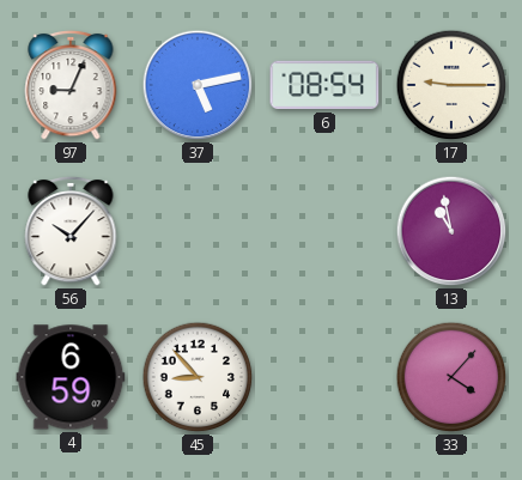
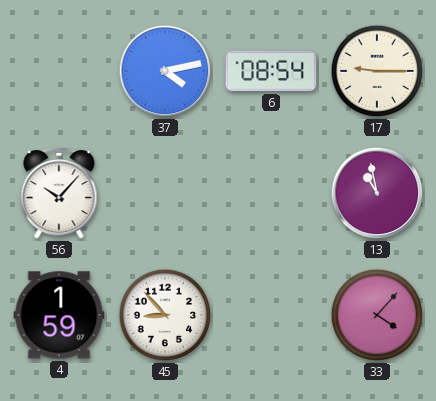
97: 9:04 -> none (71, 85)
37: 5:13 -> 4:13 (165, 71)
4: 6:59 -> 1:59 (59, 315)
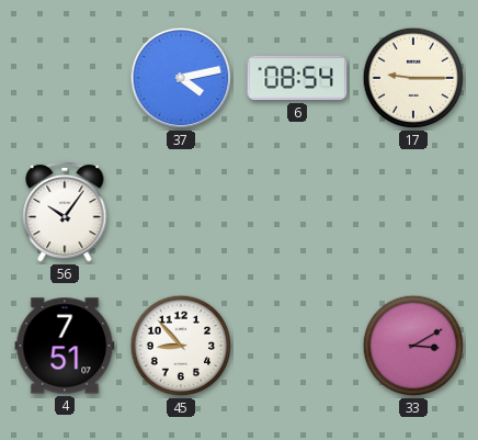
56: 10:07 -> 10:06 (65, 212)
13: 10:58 -> none (377, 193)
4: 1:59 -> 7:51 (65, 346)
33: 4:07 -> 3:10 (413, 346)
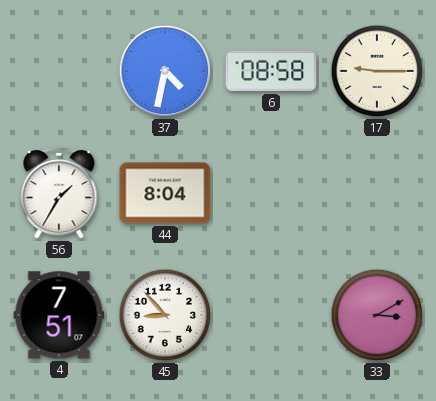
37: 4:13 -> 4:32 (165, 71)
6: 08:54 -> 08:58 (271, 71)
56: 10:06 -> 1:35 (59, 193)
44: none -> 8:04 (165, 193)
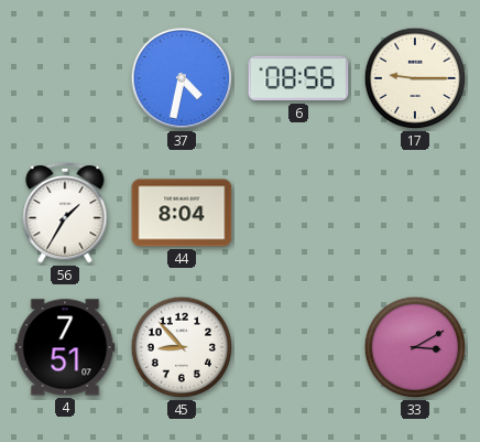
6: 08:58 -> 08:56 (298, 78)
